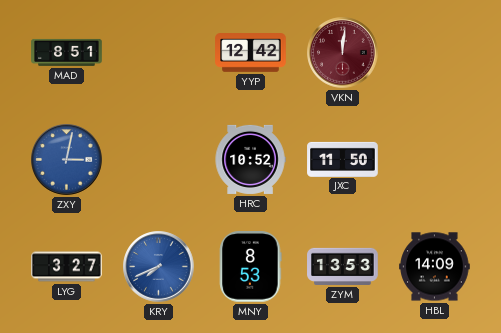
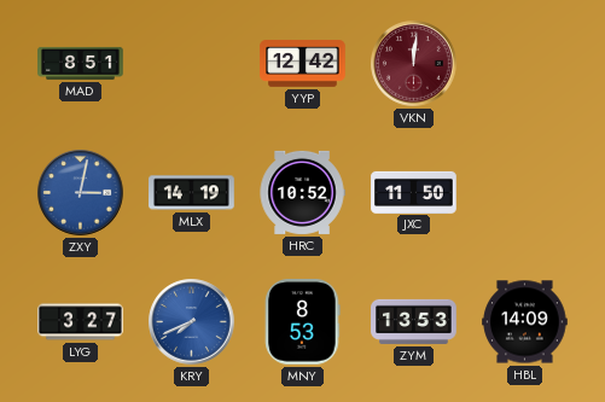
MLX: none -> 14:19 (192, 193)
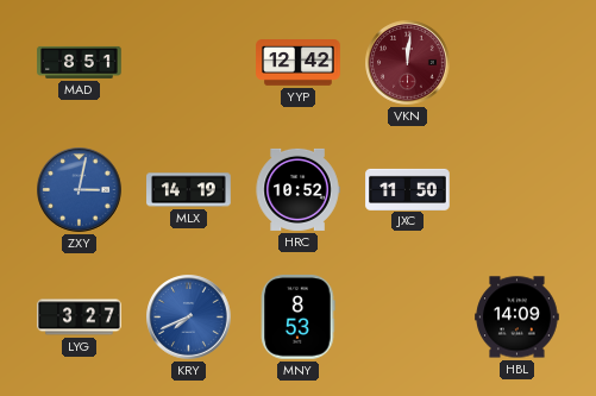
ZYM: 13:53 -> none (414, 321)
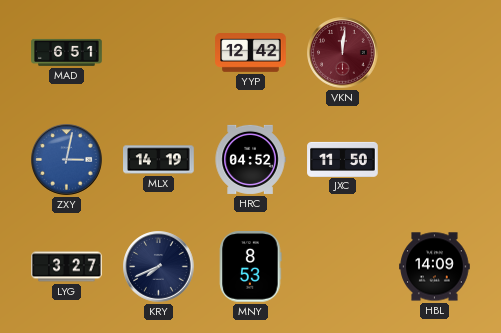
MAD: 8:51 -> 6:51 (67, 52)
HRC: 10:52 -> 04:52 (250, 159)
KRY dial: blue -> navy (159, 267)
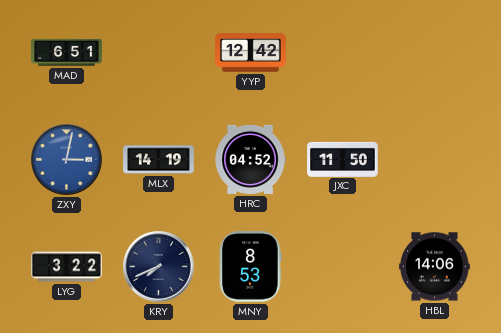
VKN: 12:01 -> none (343, 53)
LYG: 3:27 -> 3:22 (67, 267)
HBL: 14:09 -> 14:06 (435, 267)
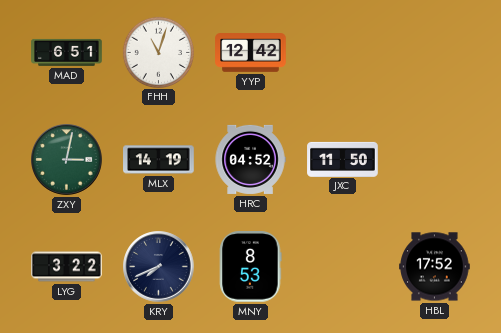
FHH: none -> 11:03 (158, 52)
ZXY dial: blue -> green (67, 160)
HBL: 14:06 -> 17:52 (435, 267)
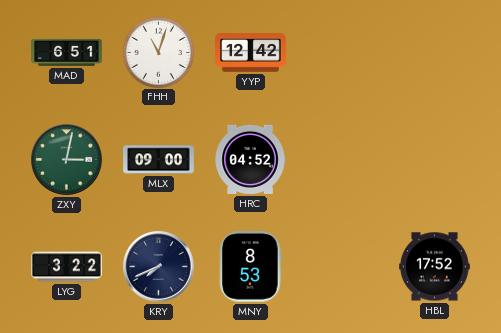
MLX: 14:19 -> 09:00 (159, 160)
JXC: 11:50 -> none (343, 159)
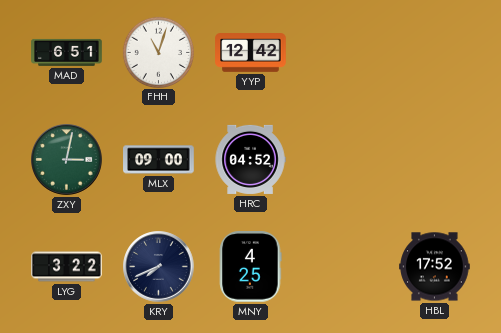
MNY: 8:53 -> 4:25 (251, 267)
